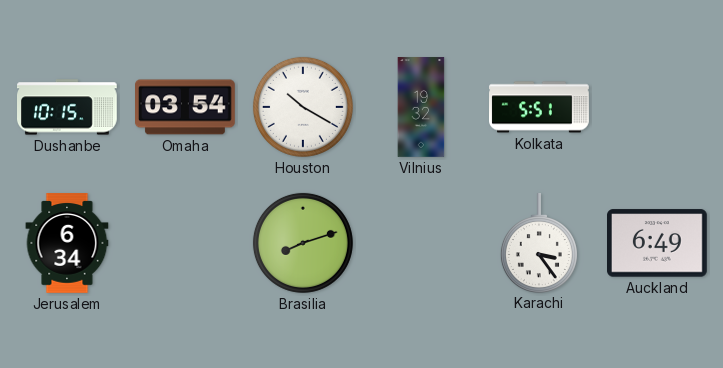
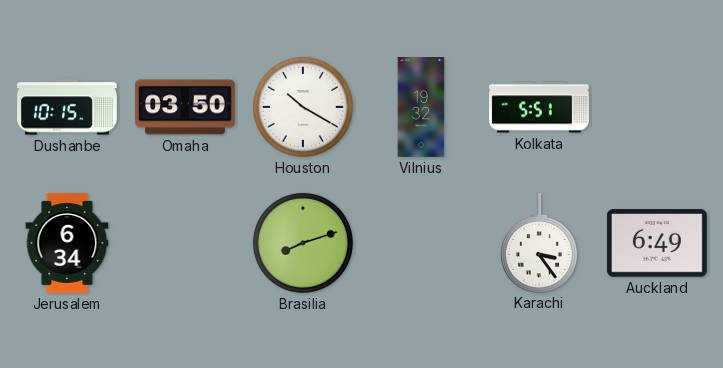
Omaha: 03:54 -> 03:50 (186, 107)
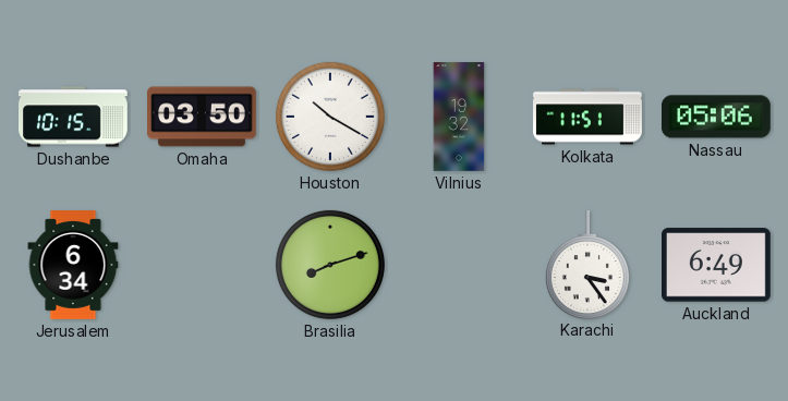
Kolkata: 5:51 -> 11:51 (587, 117)
Nassau: none -> 05:06 (717, 117)
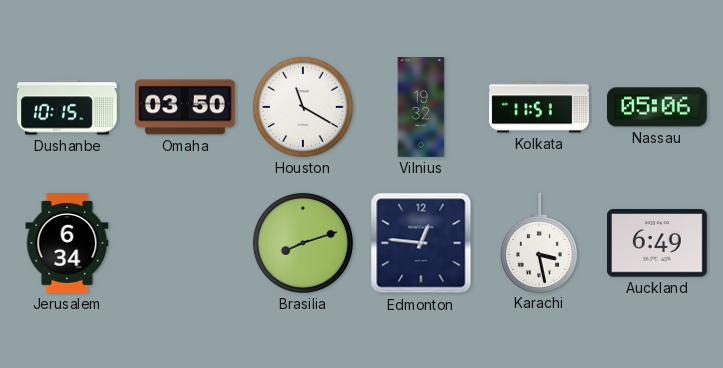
Houston: 10:20 -> 11:20 (303, 107)
Edmonton: none -> 12:46 (421, 243)
Karachi: 3:24 -> 3:28 (539, 243)
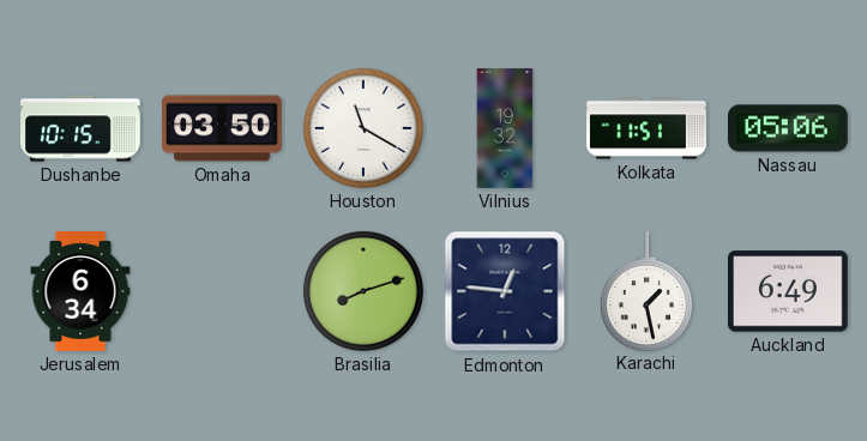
Karachi: 3:28 -> 1:28 (646, 291)
